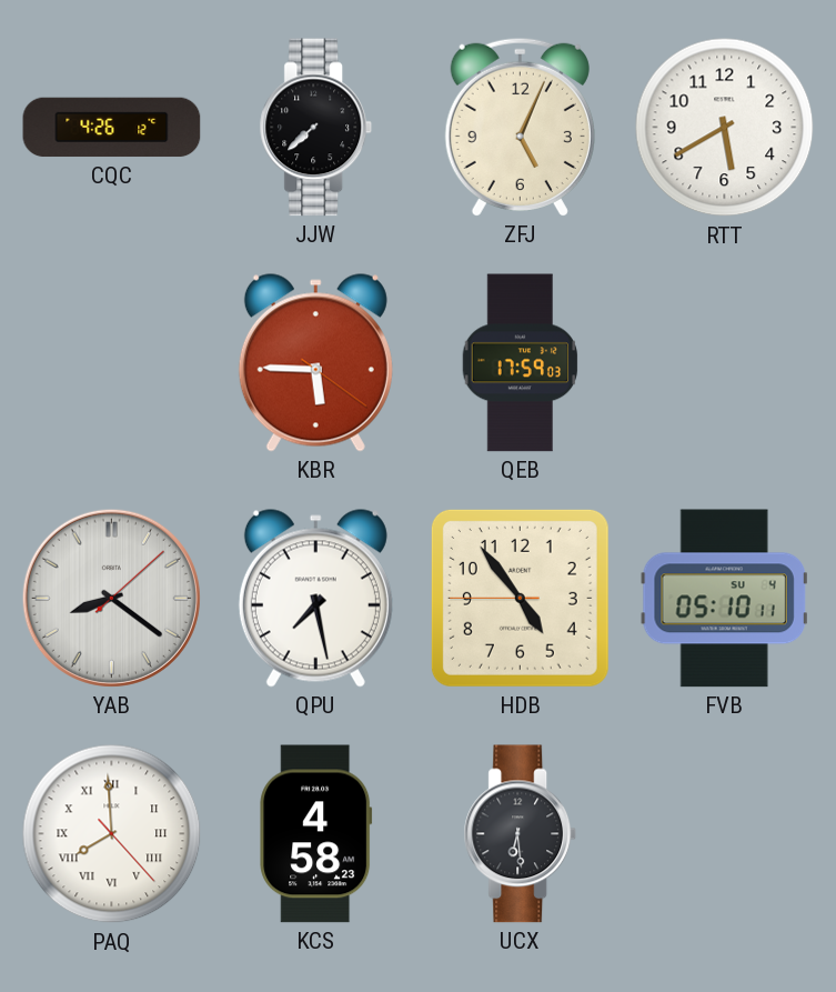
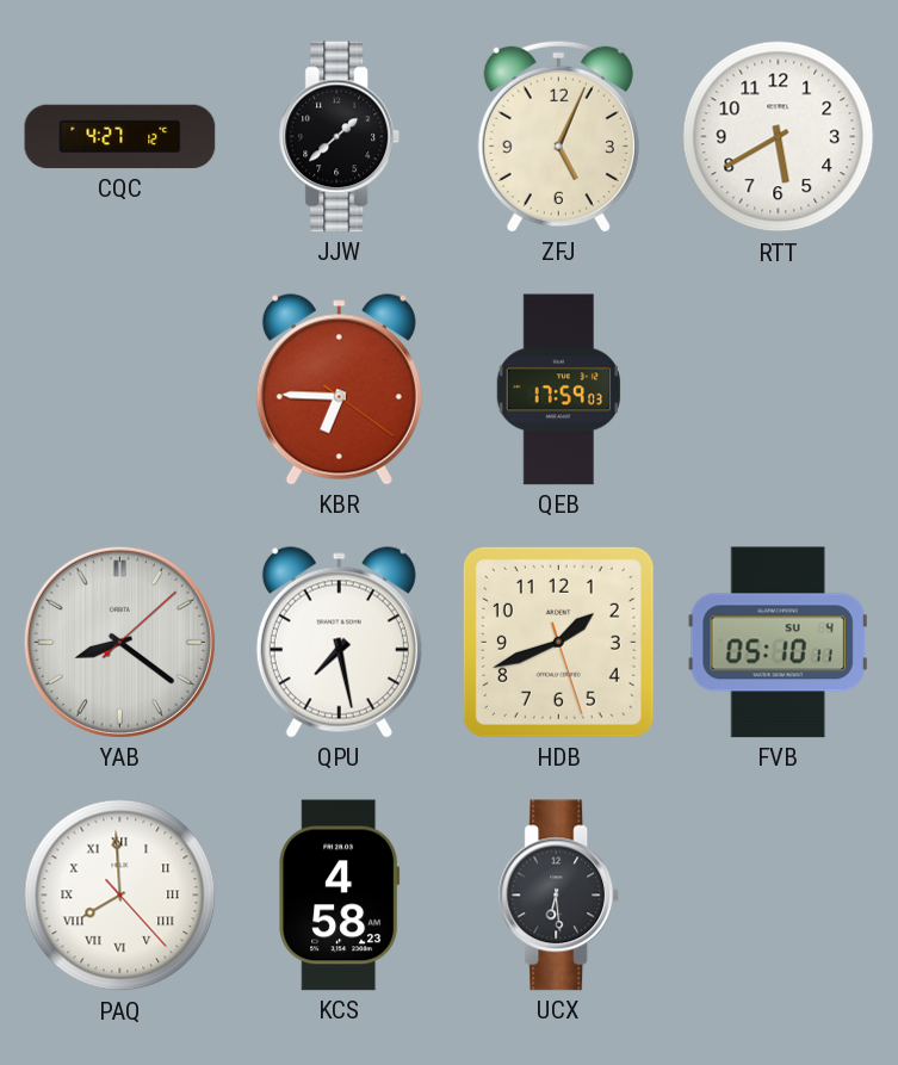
CQC: 4:26 -> 4:27 (120, 137)
JJW: 7:38 -> 1:38 (340, 137)
KBR: 5:45 -> 6:45 (339, 390)
HDB: 4:53 -> 1:41 (558, 642)
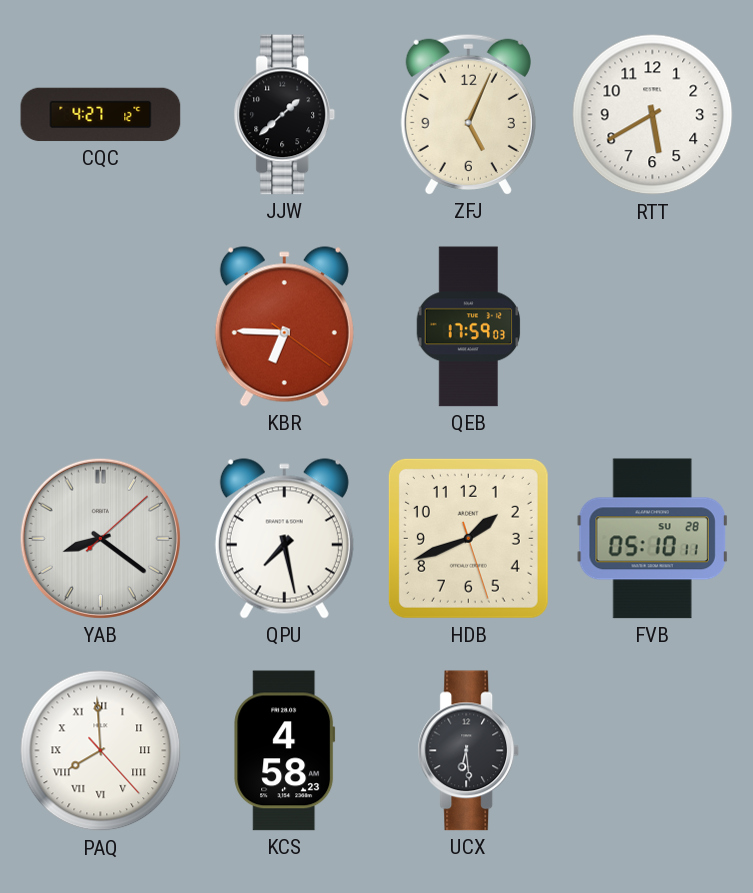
FVB date: SU 4 -> SU 28 (652, 539)
